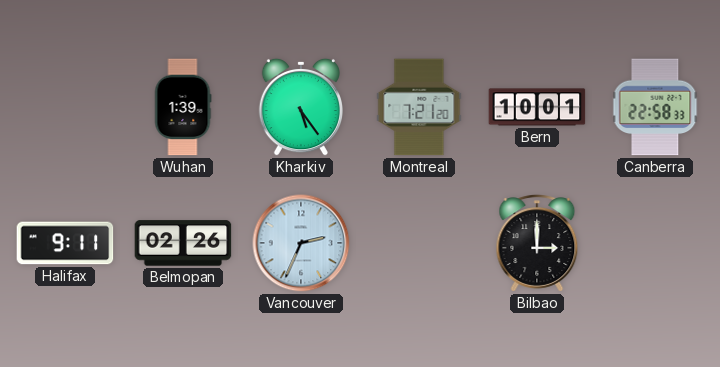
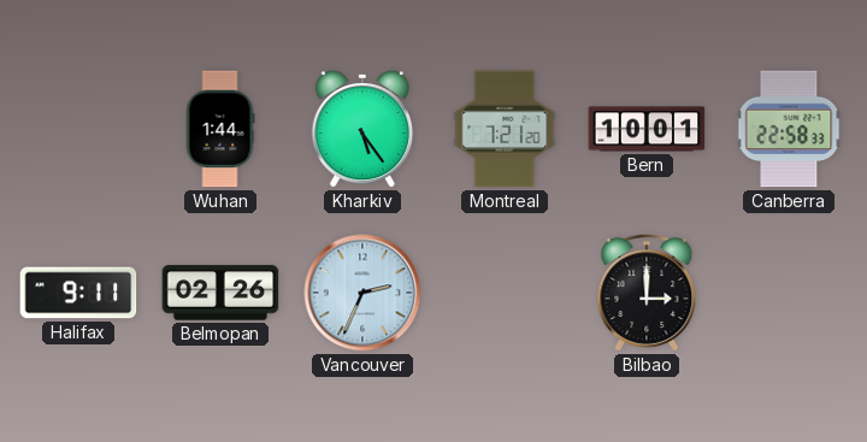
Wuhan: 1:39 -> 1:44 (220, 129)
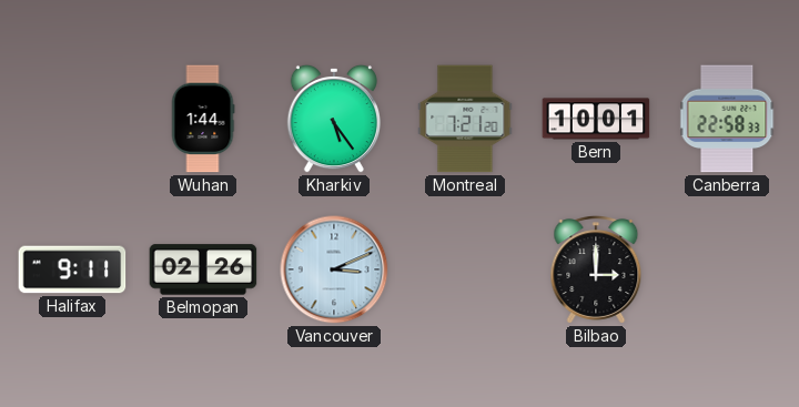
Vancouver: 2:34 -> 3:11 (334, 269)
